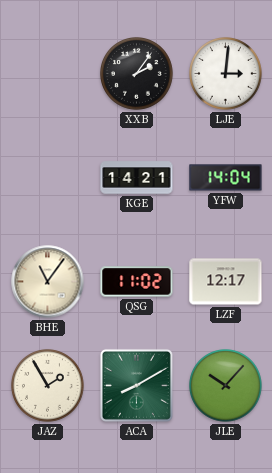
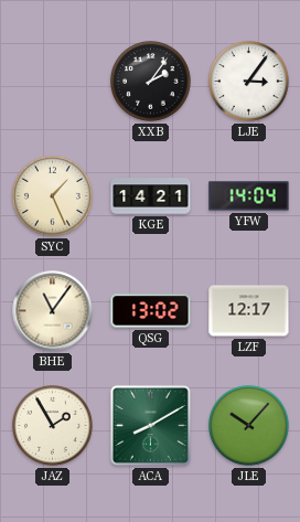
LJE: 3:01 -> 3:06 (249, 82)
SYC: none -> 1:26 (53, 196)
QSG: 11:02 -> 13:02 (151, 311)
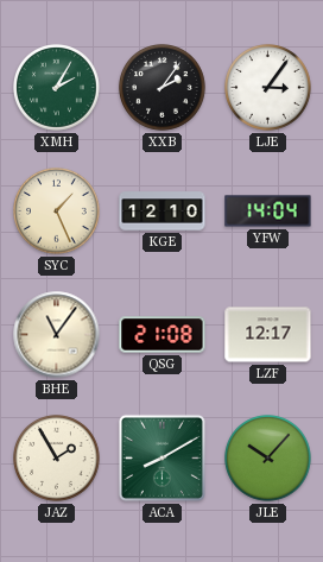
XMH: none -> 2:05 (57, 88)
KGE: 14:21 -> 12:10 (163, 211)
QSG: 13:02 -> 21:08 (163, 335)
